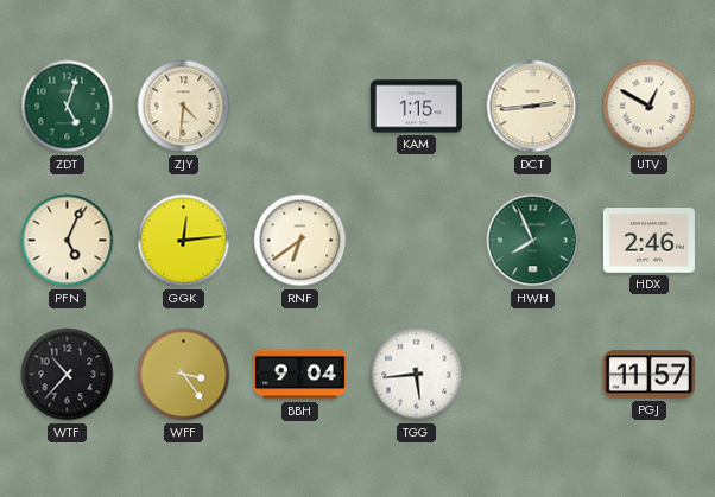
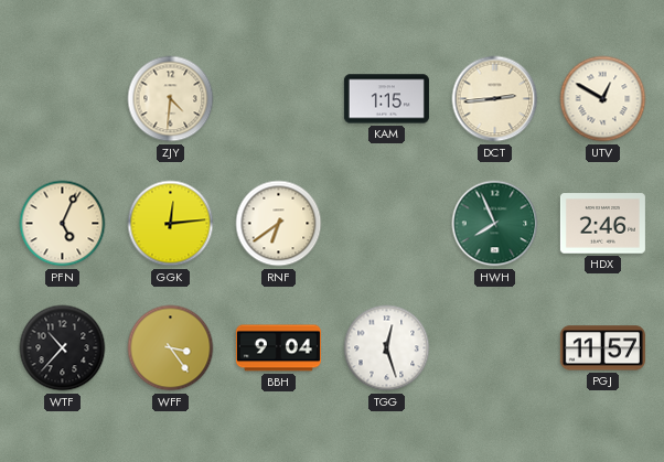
ZDT: 5:03 -> none (68, 107)
TGG: 5:44 -> 12:27 (387, 348)
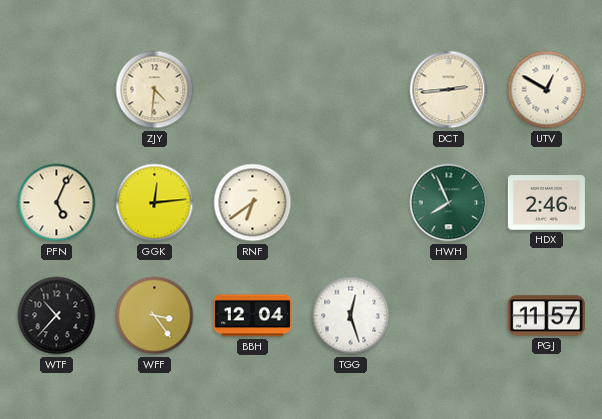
KAM: 1:15 -> none (386, 99)
BBH: 9:04 -> 12:04 (252, 316)
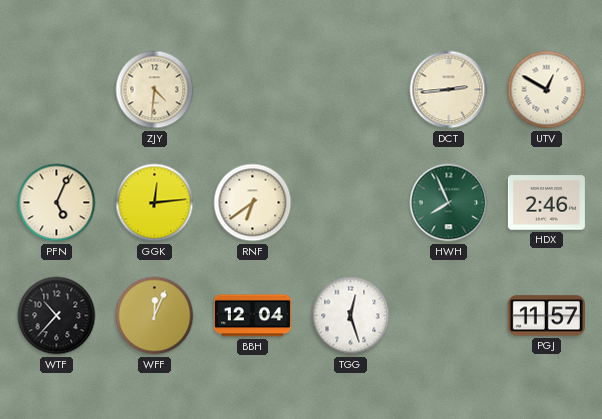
WFF: 3:24 -> 12:04 (155, 316)
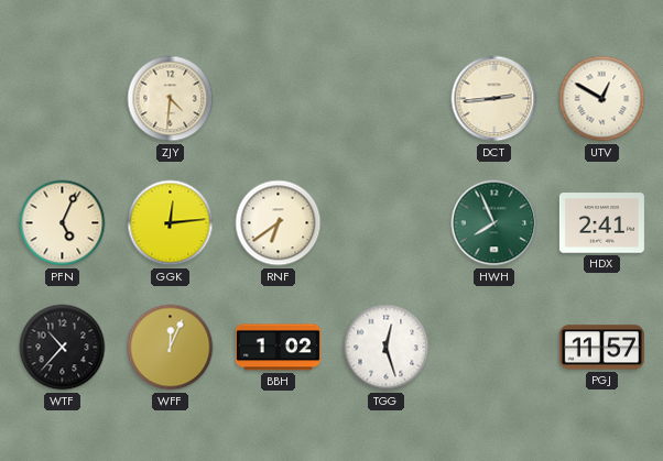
HDX: 2:46 -> 2:41 (601, 223)
BBH: 12:04 -> 1:02 (278, 348)
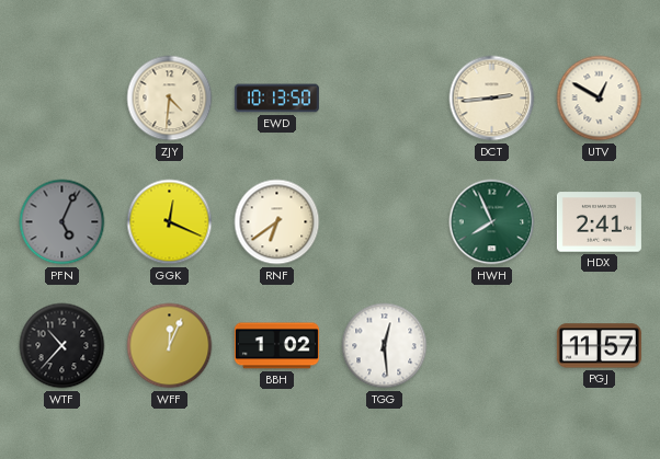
EWD: none -> 10:13 (276, 99)
PFN dial: cream -> grey (62, 222)
GGK: 12:14 -> 12:19 (170, 222)
TGG: 12:27 -> 12:29 (385, 346)
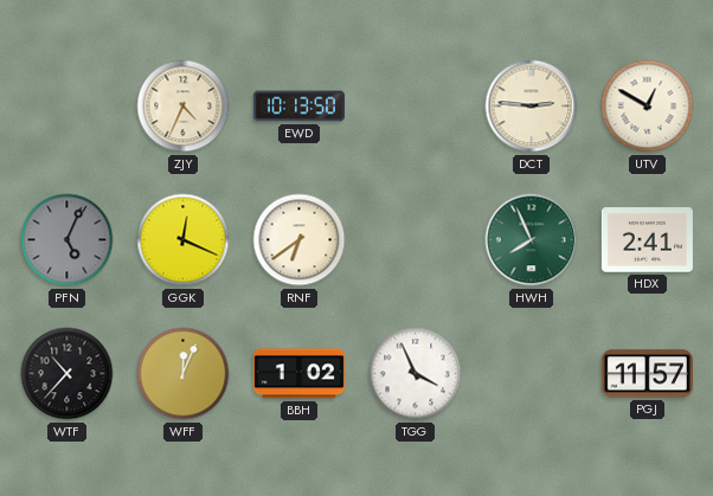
ZJY: 4:31 -> 4:34 (184, 107)
DCT: 2:44 -> 2:46 (532, 107)
TGG: 12:29 -> 3:56 (416, 374)
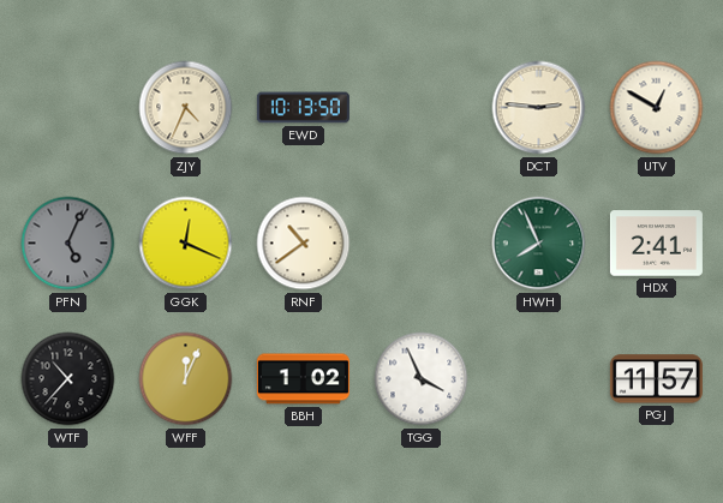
RNF: 6:39 -> 10:39 (304, 244)
